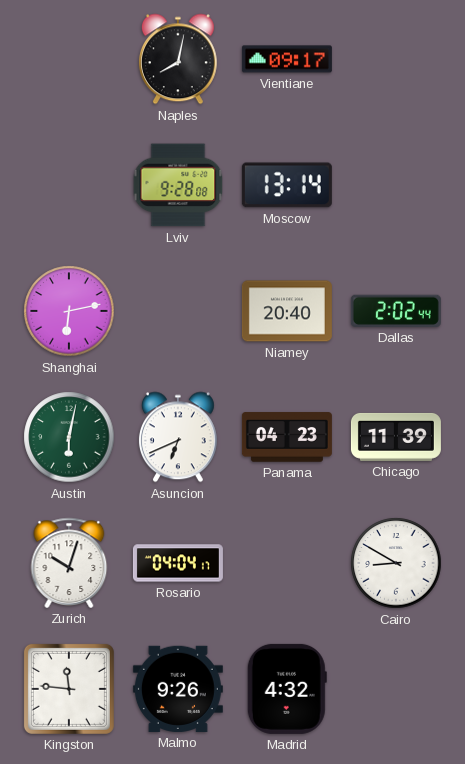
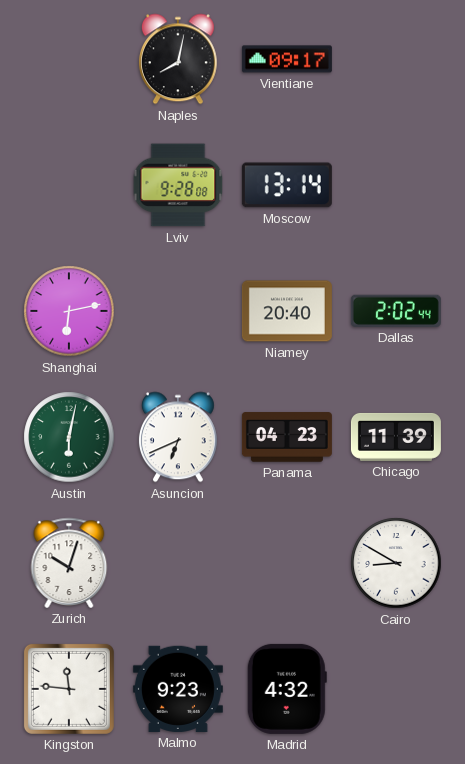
Rosario: 04:04 -> none (178, 563)
Malmo: 9:26 -> 9:23 (178, 689)
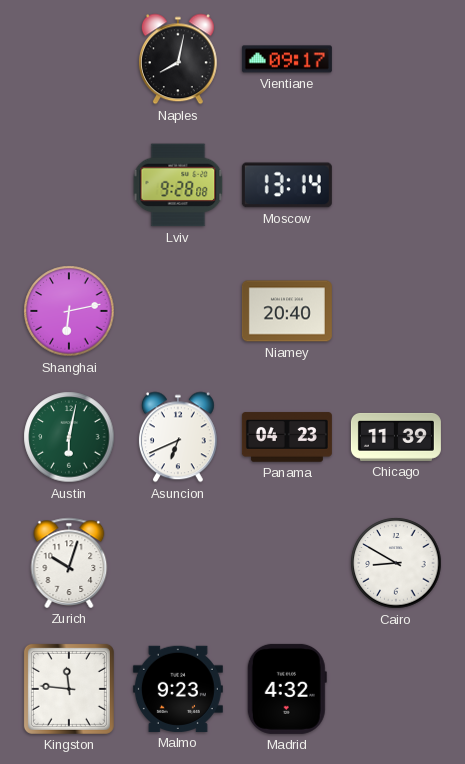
Dallas: 2:02 -> none (396, 311)
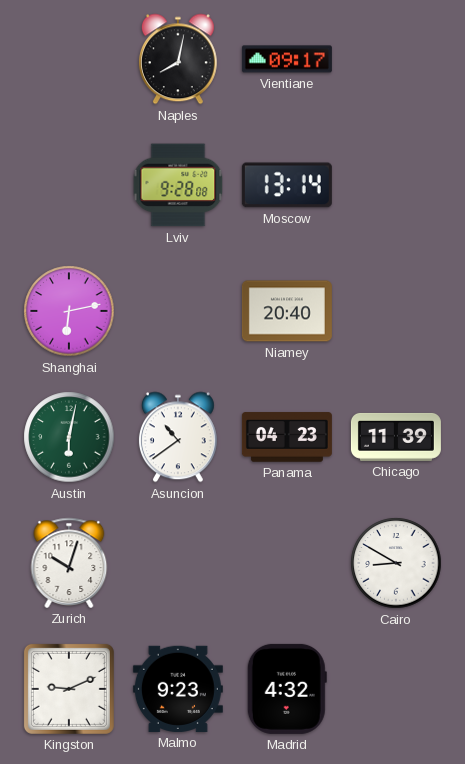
Asuncion: 6:41 -> 10:39 (178, 437)
Kingston: 11:46 -> 9:11 (69, 689)
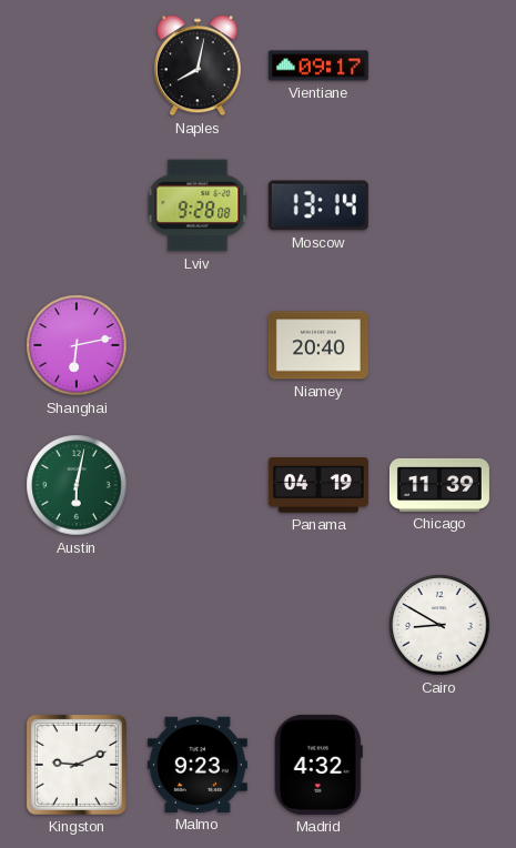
Asuncion: 10:39 -> none (178, 437)
Panama: 04:23 -> 04:19 (318, 485)
Zurich: 10:03 -> none (69, 563)
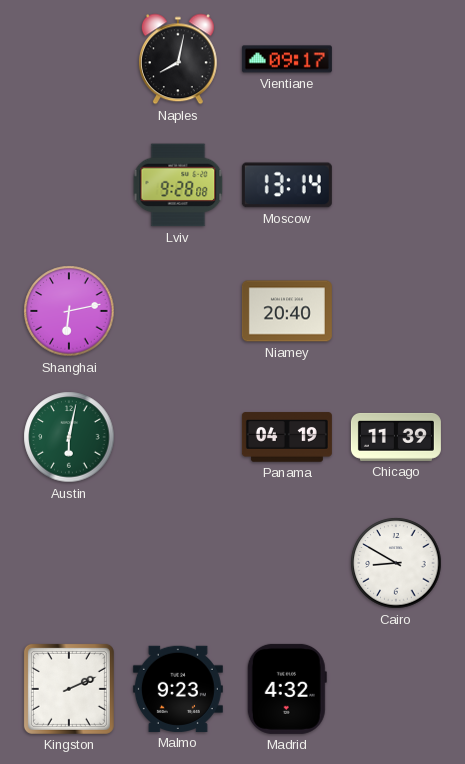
Kingston: 9:11 -> 2:11 (69, 689)
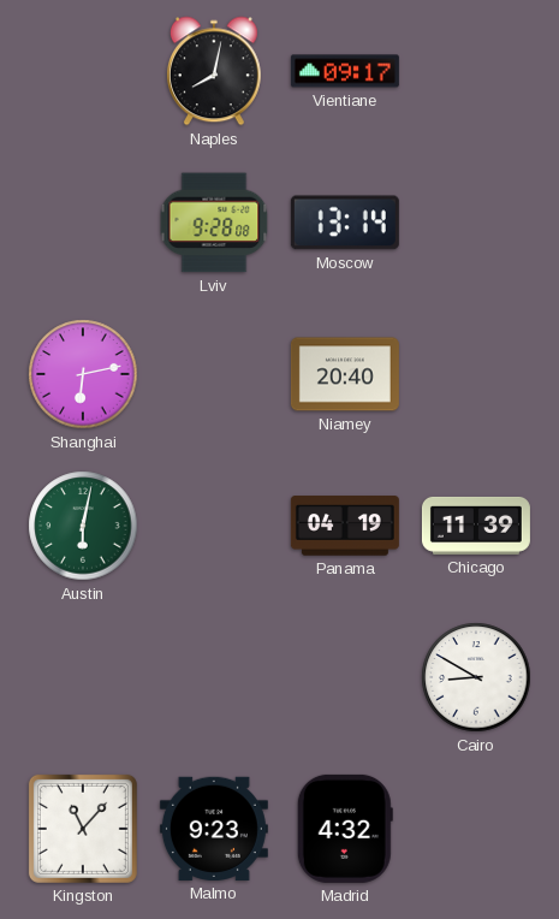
Kingston: 2:11 -> 11:07 (83, 829)
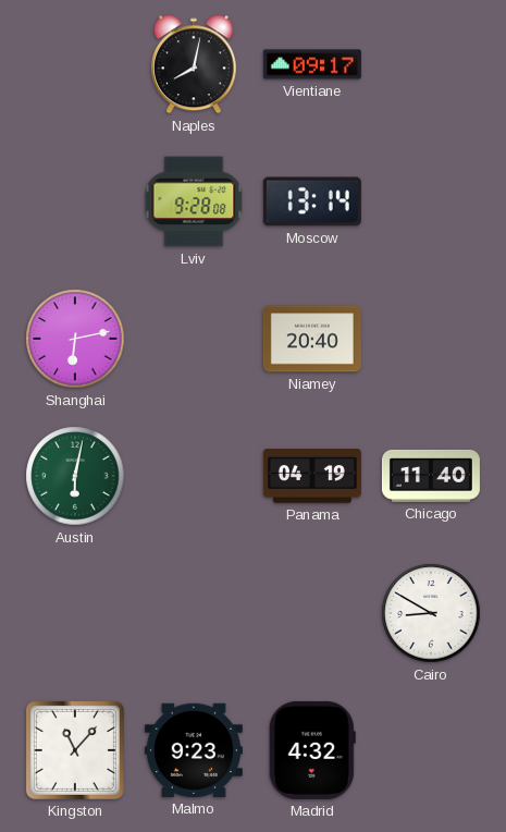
Chicago: 11:39 -> 11:40 (431, 476)
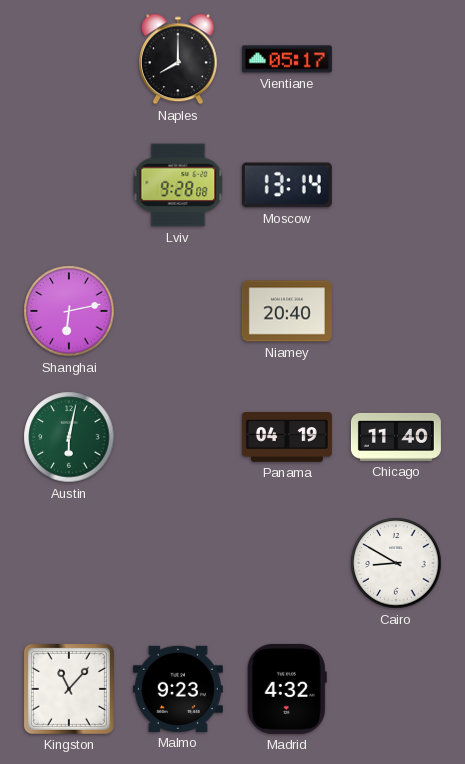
Naples: 8:02 -> 8:00 (178, 59)
Vientiane: 09:17 -> 05:17 (287, 59)
